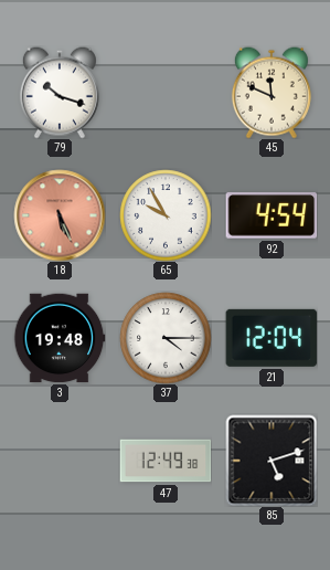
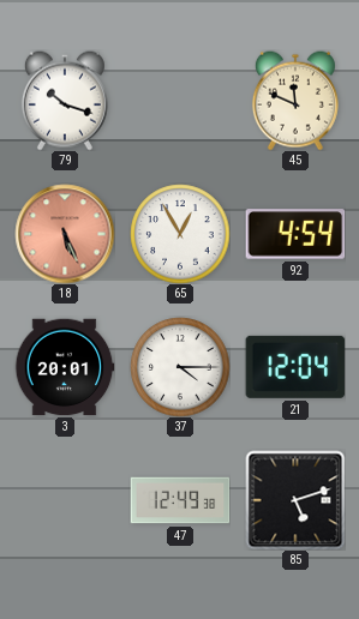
65: 9:55 -> 12:55 (180, 234)
3: 19:48 -> 20:01 (65, 367)
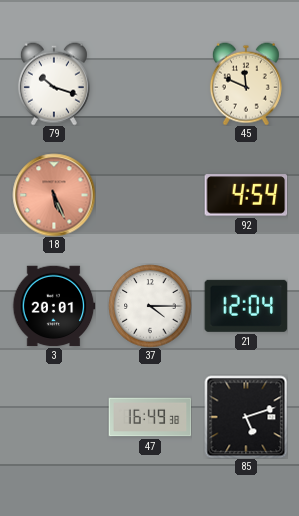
65: 12:55 -> none (180, 234)
47: 12:49 -> 16:49 (150, 417)
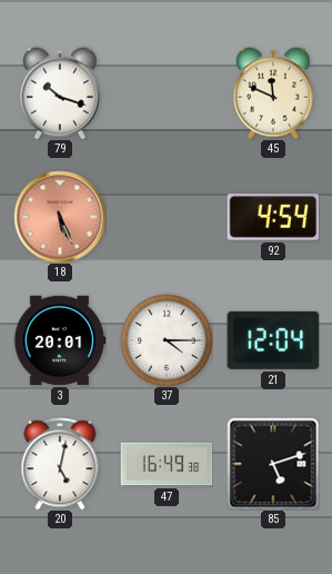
20: none -> 5:02 (60, 464)
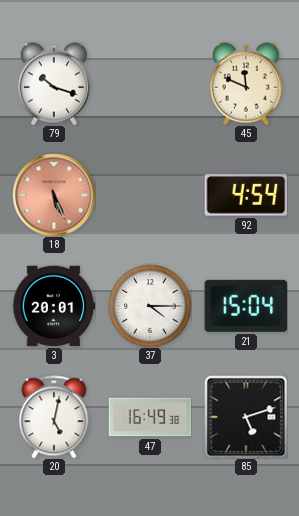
21: 12:04 -> 15:04 (246, 306)
